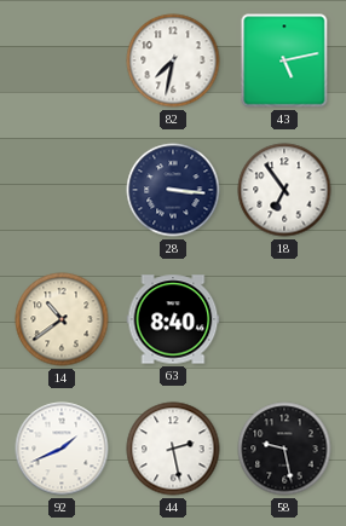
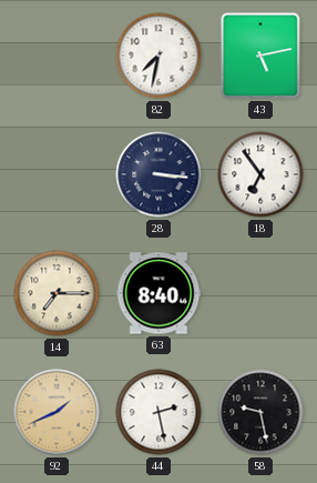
14: 10:39 -> 7:15 (57, 293)
92 dial: white -> champagne (57, 412)
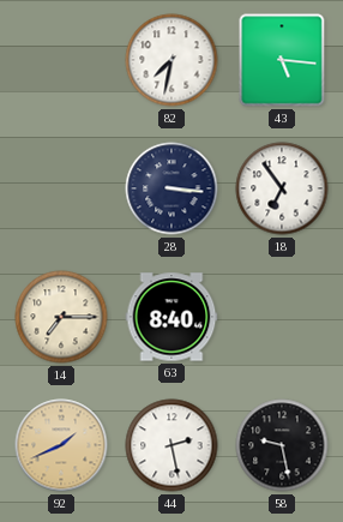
43: 5:13 -> 5:16 (282, 60)
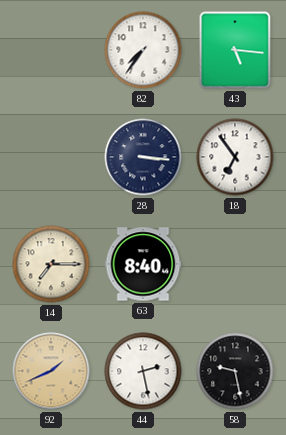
82: 7:32 -> 7:36 (143, 50)
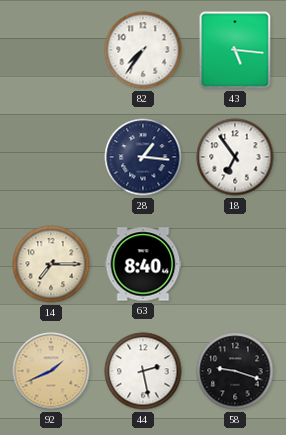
28: 3:16 -> 1:16 (143, 157)
58: 9:28 -> 9:18 (235, 371)
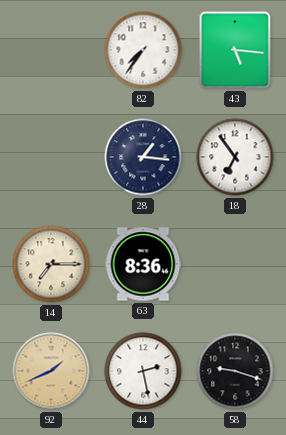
63: 8:40 -> 8:36 (143, 264)
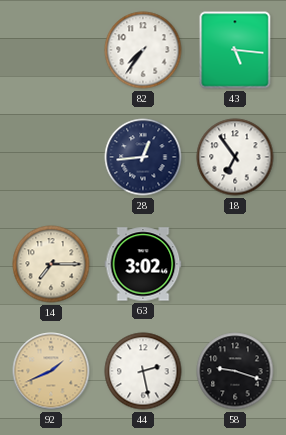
28: 1:16 -> 12:44 (143, 157)
63: 8:36 -> 3:02 (143, 264)
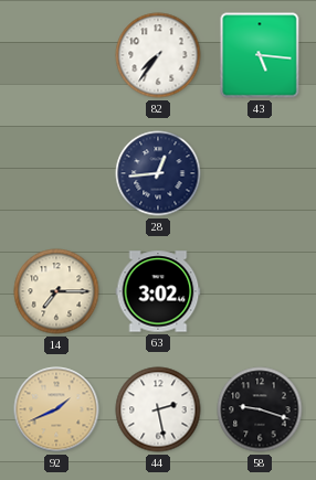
18: 6:54 -> none (235, 157)
